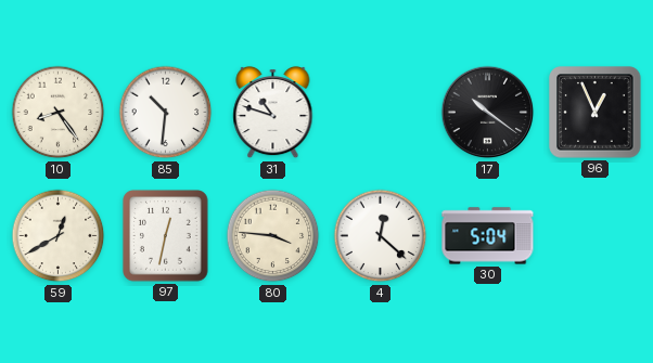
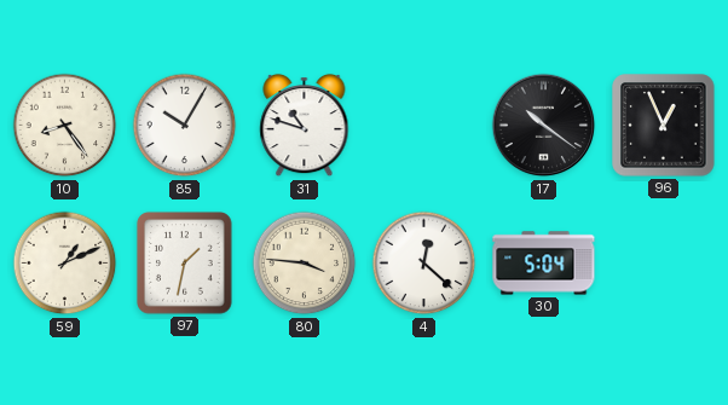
85: 10:31 -> 10:05 (185, 126)
59: 12:40 -> 1:11 (65, 264)
97: 12:32 -> 1:32 (185, 264)
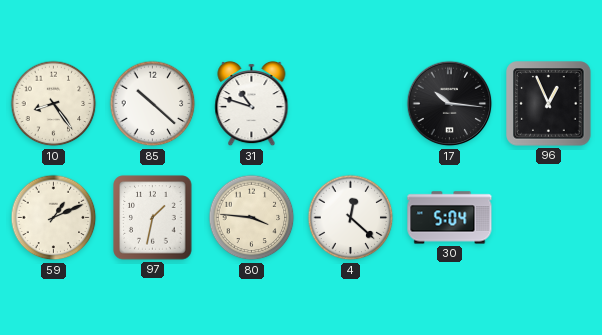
85: 10:05 -> 10:22 (153, 104)
17: 10:21 -> 10:16 (450, 104)
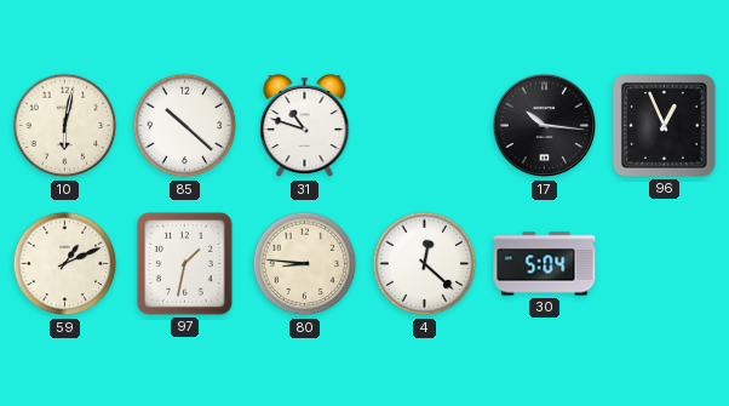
10: 8:24 -> 6:02 (65, 126)
80: 3:46 -> 8:46 (305, 264)
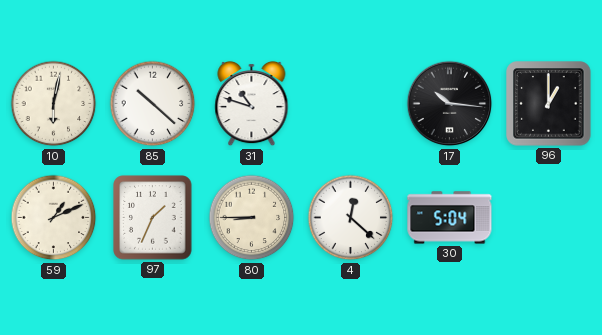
96: 12:56 -> 1:00 (549, 104)
97: 1:32 -> 1:34 (153, 218)
80: 8:46 -> 8:45 (252, 218)
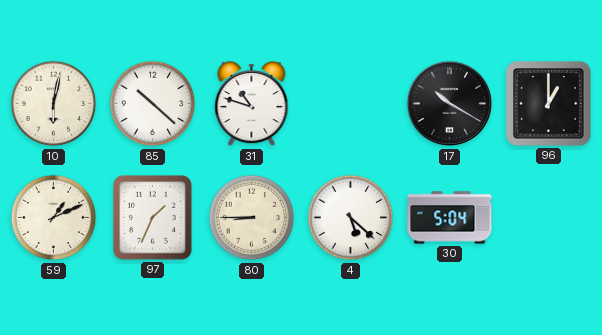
17: 10:16 -> 10:20 (450, 104)
4: 12:22 -> 5:22 (351, 218)
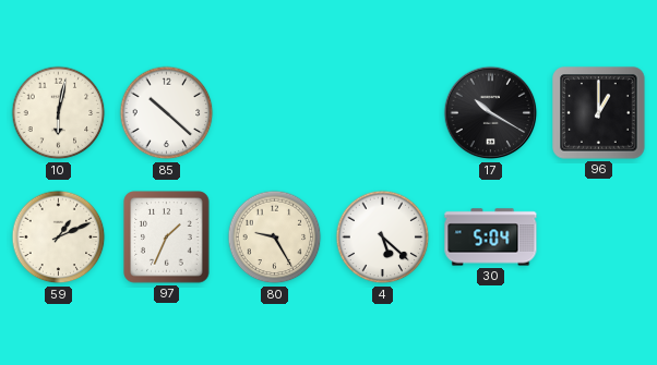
31: 10:48 -> none (252, 104)
80: 8:45 -> 9:25 (275, 238)
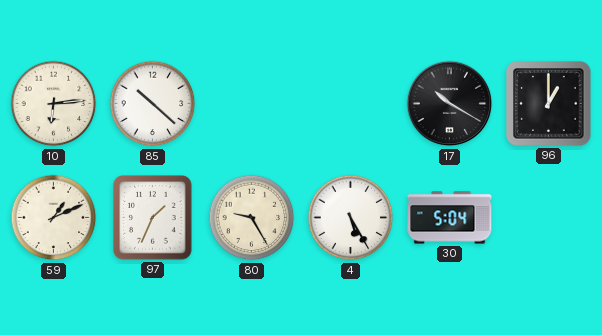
10: 6:02 -> 6:14 (54, 104)
4: 5:22 -> 5:25 (351, 218)
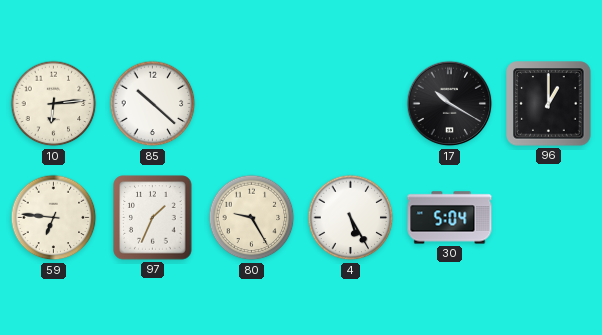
59: 1:11 -> 6:46 (54, 218)
